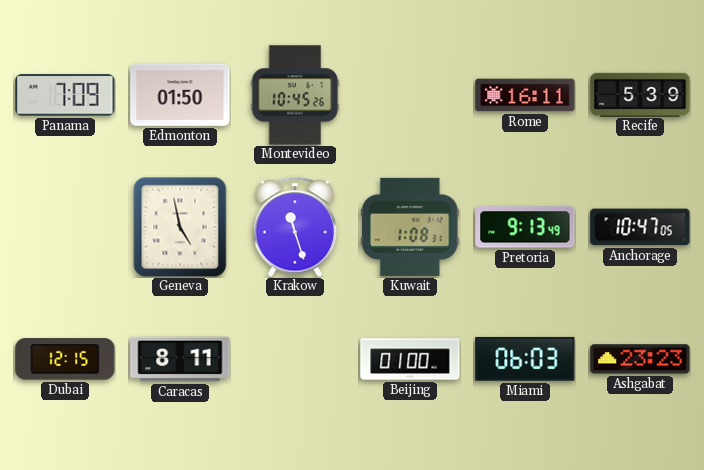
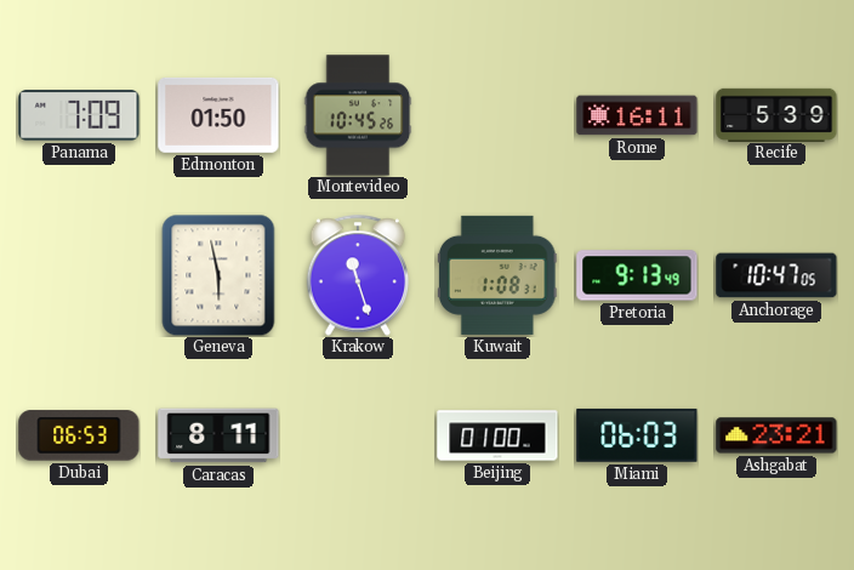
Geneva: 4:58 -> 5:58 (218, 275)
Dubai: 12:15 -> 06:53 (79, 435)
Ashgabat: 23:23 -> 23:21 (776, 435)
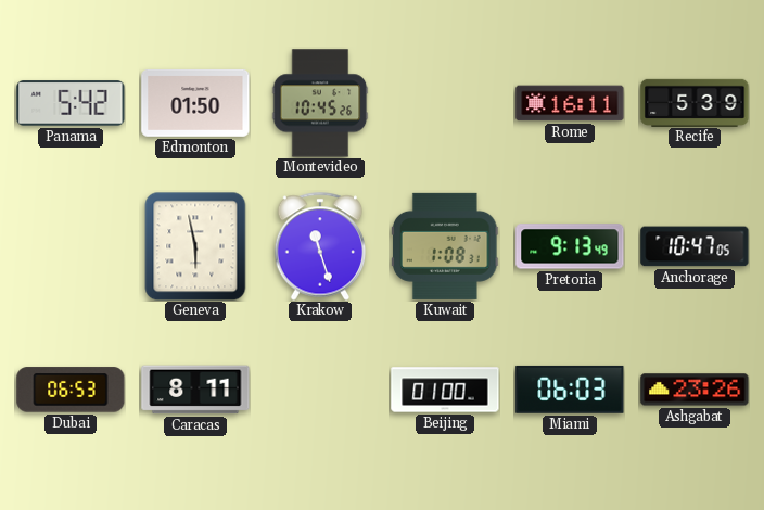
Panama: 7:09 -> 5:42 (71, 103)
Ashgabat: 23:21 -> 23:26 (695, 390)
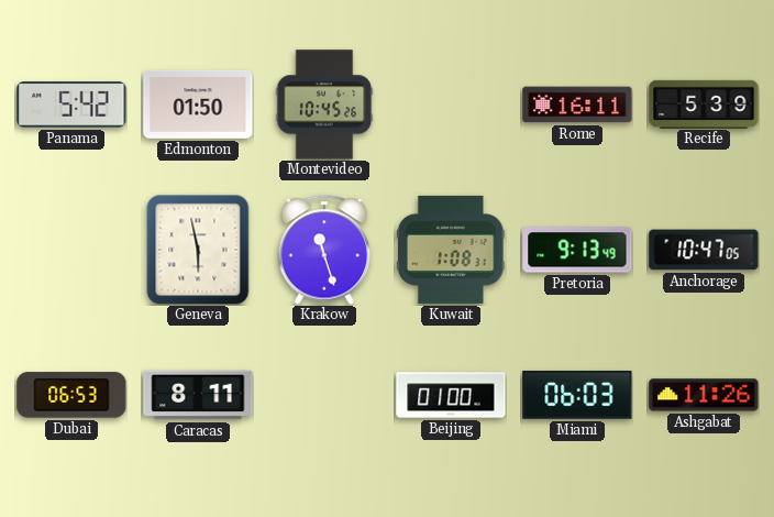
Ashgabat: 23:26 -> 11:26 (704, 395)
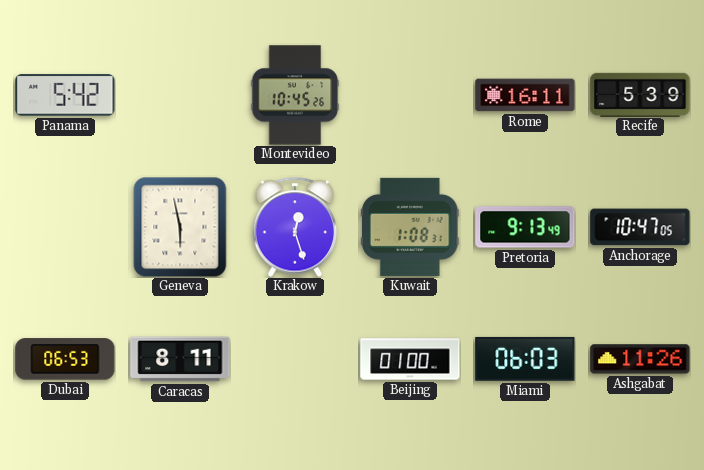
Edmonton: 01:50 -> none (198, 105)
Krakow: 11:27 -> 12:27 (295, 227)
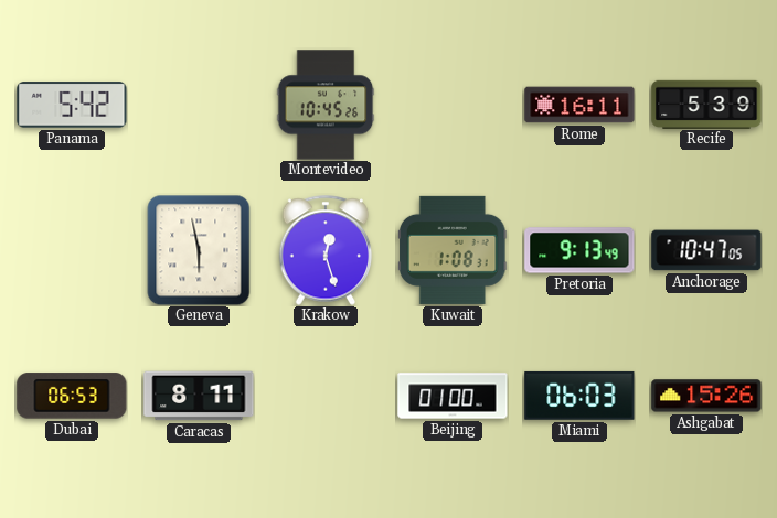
Ashgabat: 11:26 -> 15:26 (706, 396)
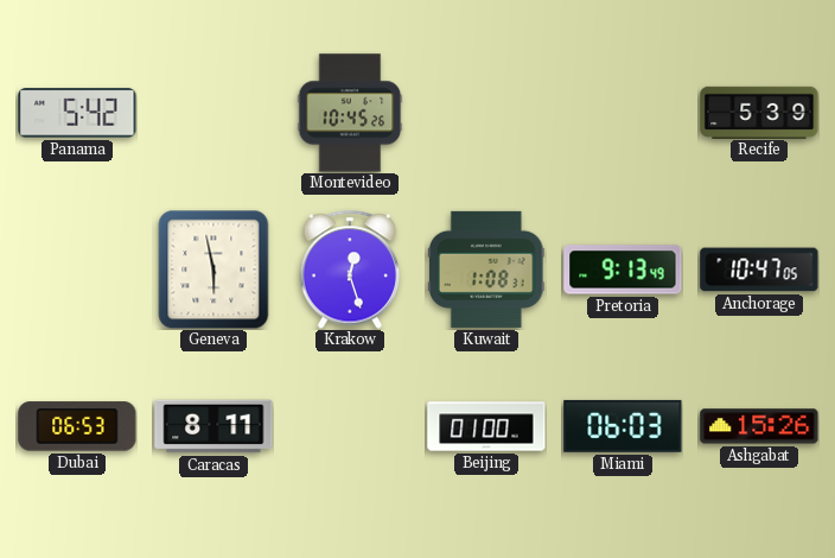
Rome: 16:11 -> none (579, 105)
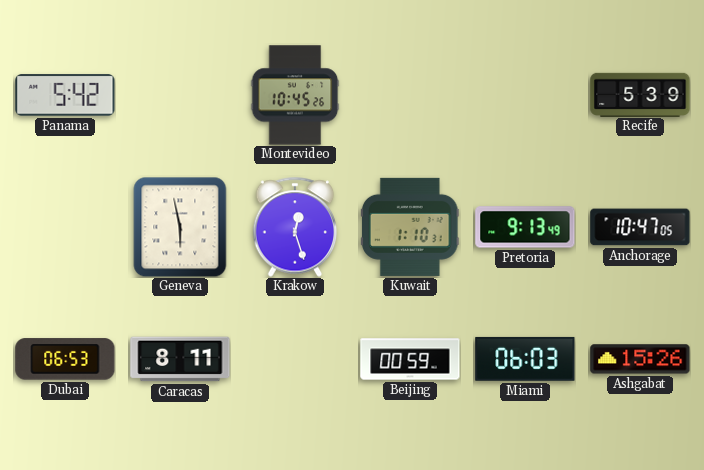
Kuwait: 1:08 -> 1:10 (410, 227)
Beijing: 01:00 -> 00:59 (410, 359)
